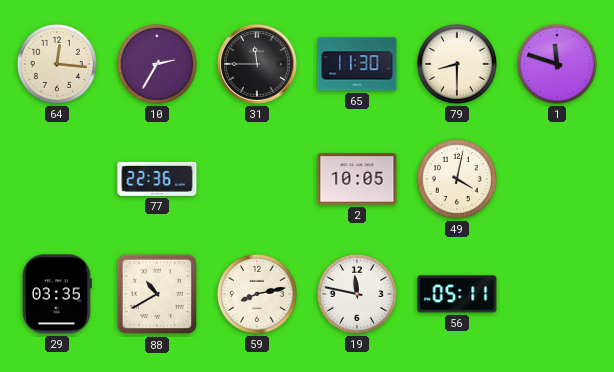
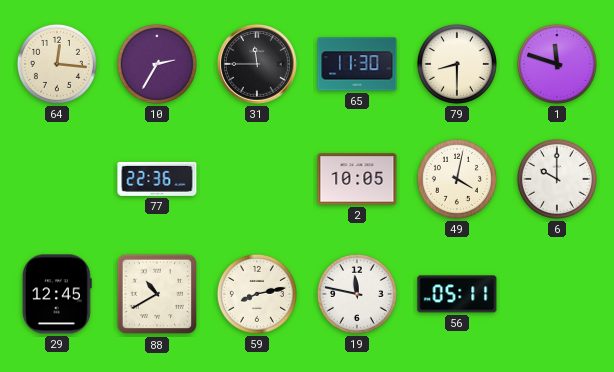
6: none -> 10:00 (557, 179)
29: 03:35 -> 12:45 (57, 294)
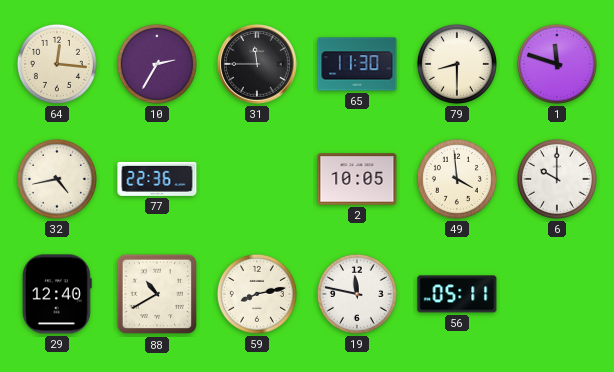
32: none -> 4:43 (57, 179)
49: 4:02 -> 3:59 (457, 179)
29: 12:45 -> 12:40 (57, 294)
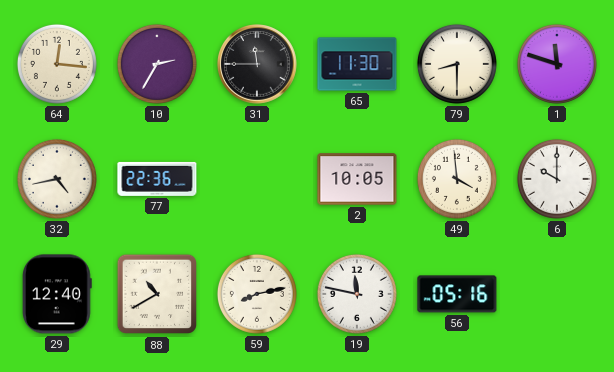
56: 05:11 -> 05:16 (457, 294)
